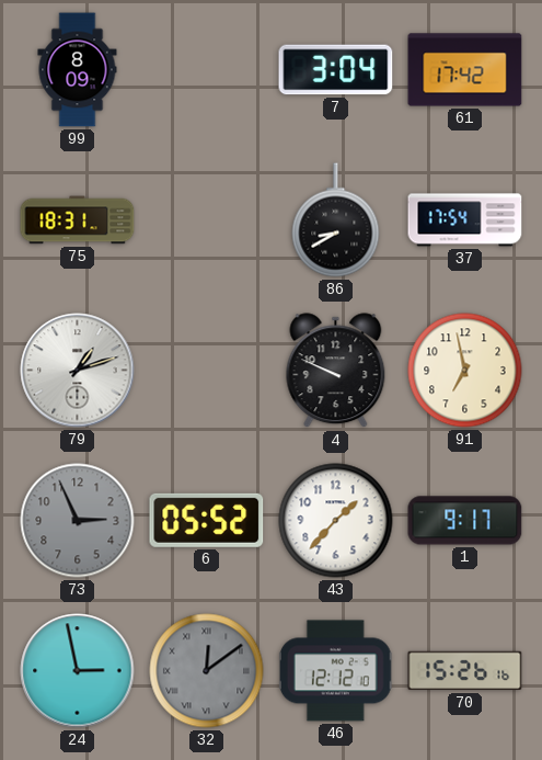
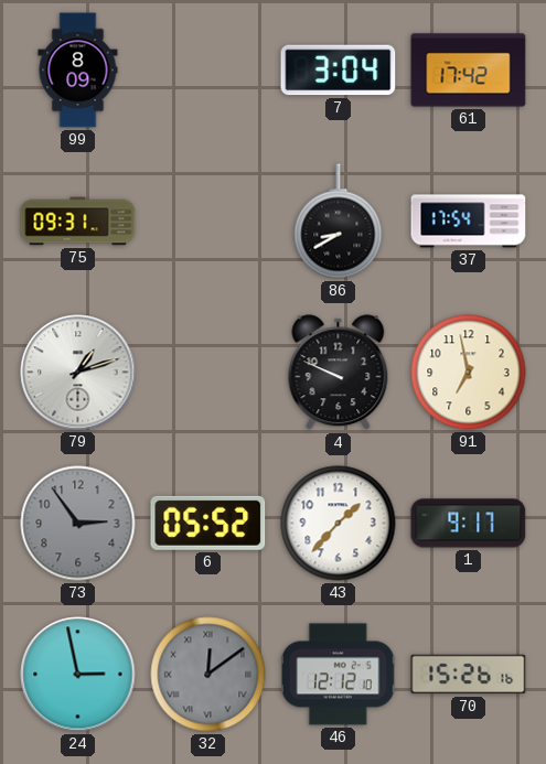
75: 18:31 -> 09:31 (78, 222)
73: 2:56 -> 2:54 (78, 524)
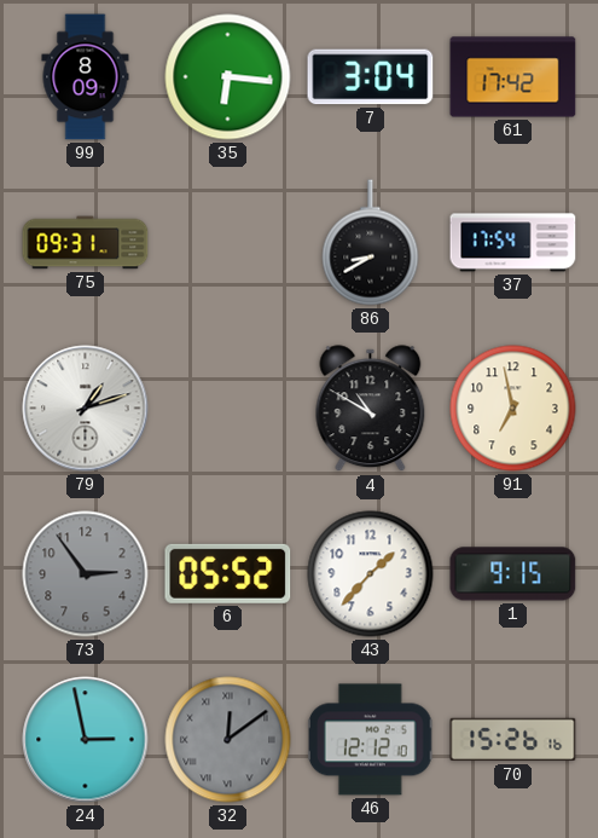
35: none -> 6:16 (228, 77)
4: 9:49 -> 10:50 (371, 409)
1: 9:17 -> 9:15 (513, 574)
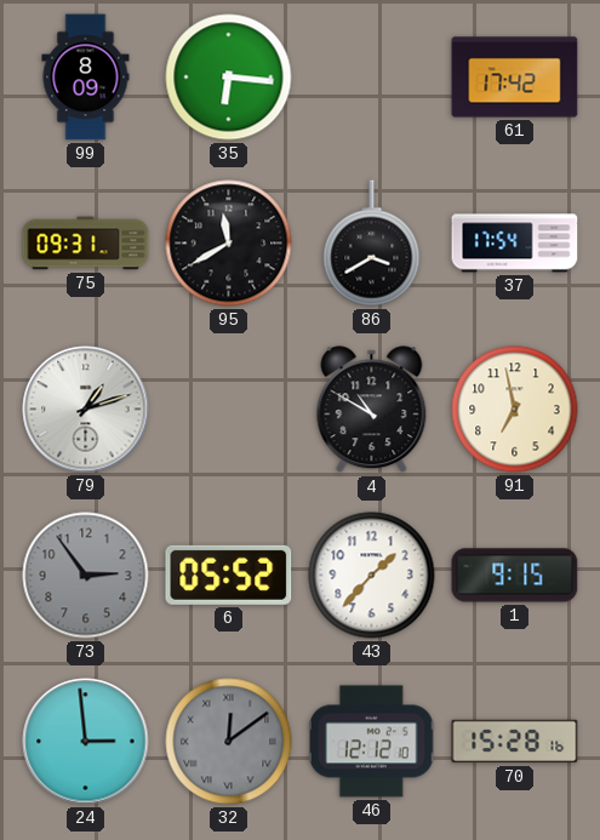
7: 3:04 -> none (371, 77)
95: none -> 11:40 (229, 244)
86: 8:40 -> 3:40 (372, 244)
24: 2:58 -> 2:59 (86, 742)
70: 15:26 -> 15:28 (515, 742)
